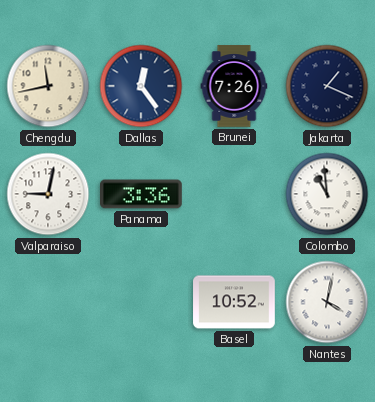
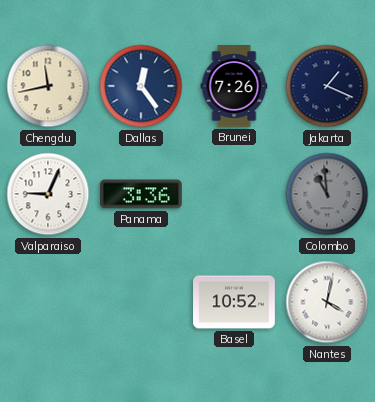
Valparaiso: 9:02 -> 9:04 (48, 194)
Colombo dial: white -> grey (327, 194)
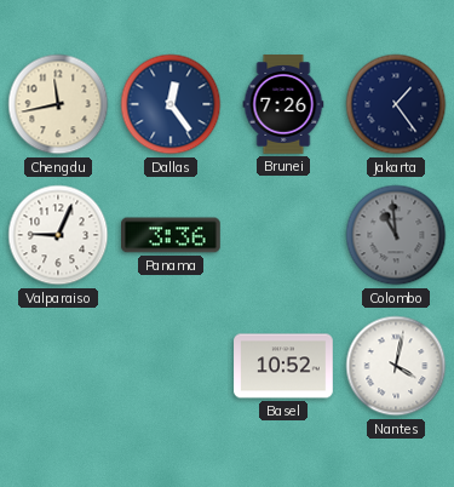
Jakarta: 1:19 -> 1:24 (396, 104)
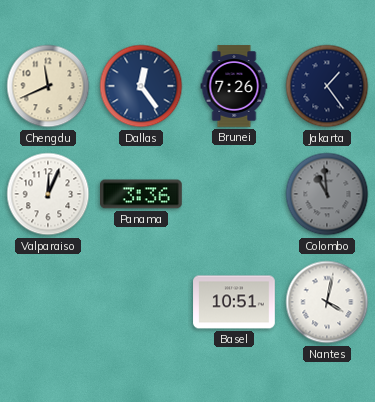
Chengdu: 11:43 -> 11:41 (48, 86)
Valparaiso: 9:04 -> 12:04 (48, 194)
Basel: 10:52 -> 10:51 (234, 302)
